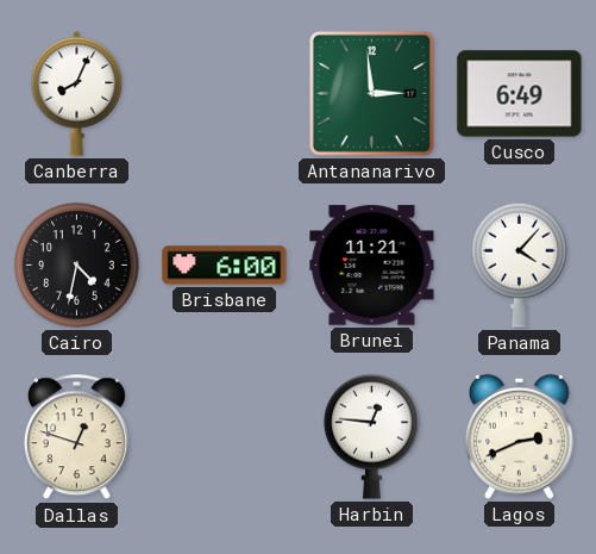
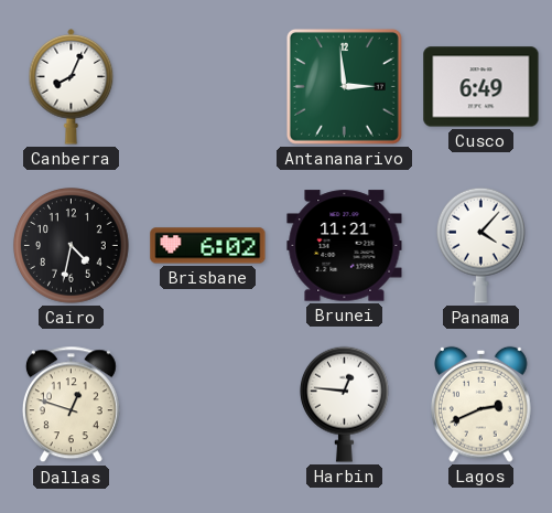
Brisbane: 6:00 -> 6:02 (208, 246)
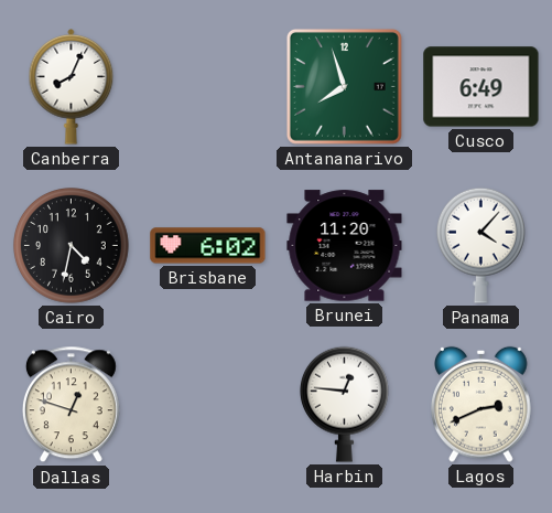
Antananarivo: 2:59 -> 7:57 (344, 86)
Brunei: 11:21 -> 11:20 (345, 246)
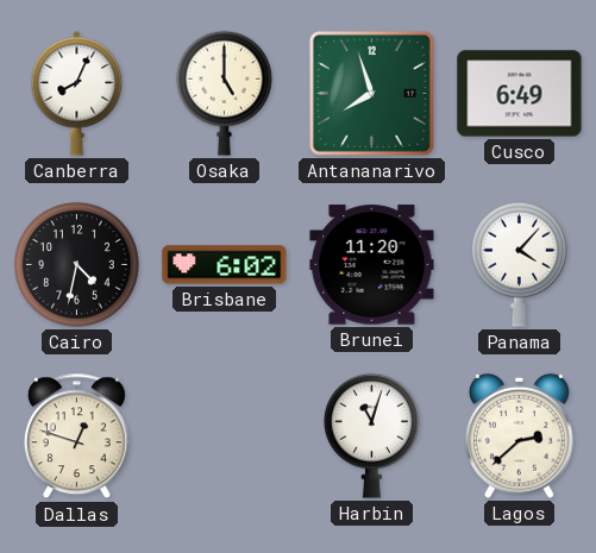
Osaka: none -> 5:00 (224, 93)
Harbin: 12:46 -> 11:03 (371, 435)
Lagos: 2:41 -> 2:38 (520, 435)
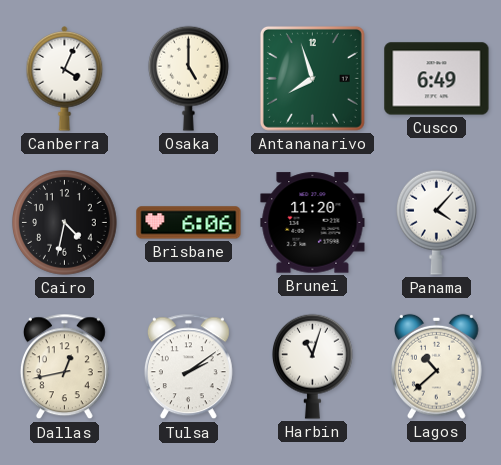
Canberra: 8:04 -> 4:04 (65, 79)
Brisbane: 6:02 -> 6:06 (189, 223)
Dallas: 12:48 -> 12:43 (64, 367)
Tulsa: none -> 2:09 (188, 367)
Lagos: 2:38 -> 10:38 (437, 366)
